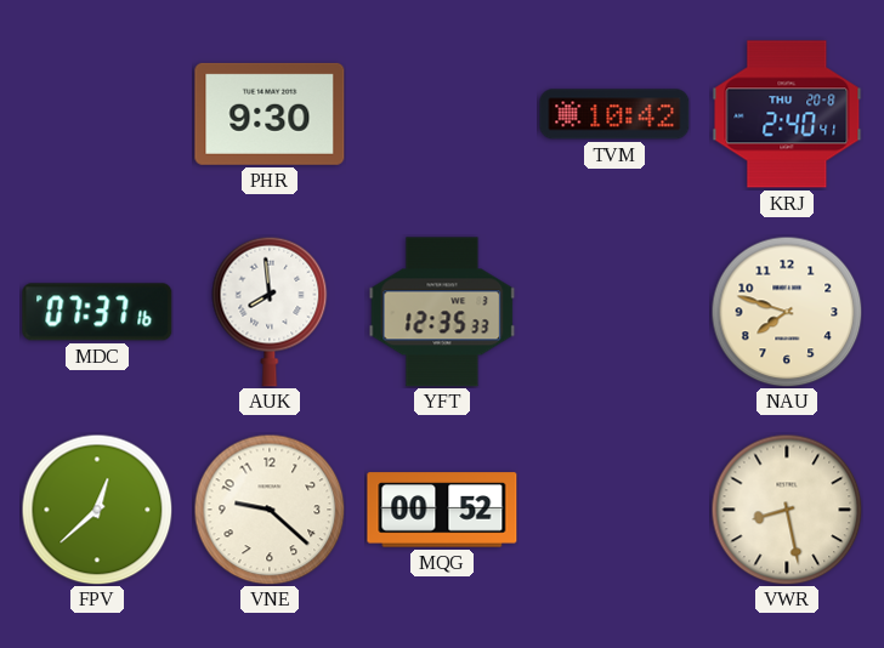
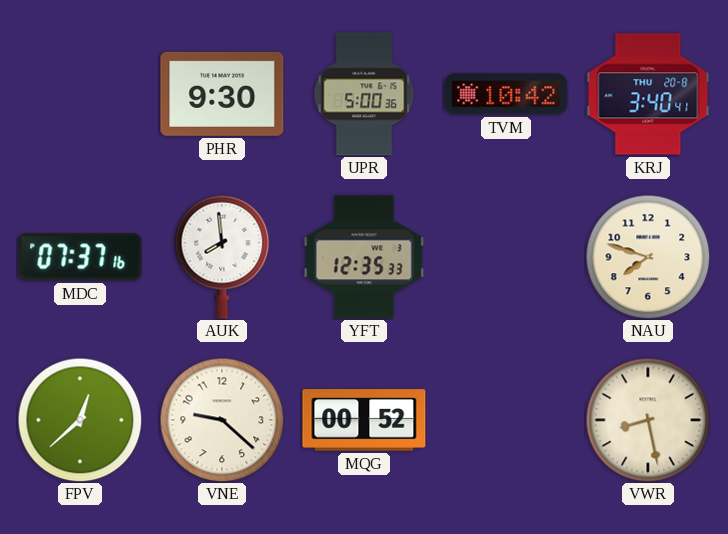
UPR: none -> 5:00 (364, 94)
KRJ: 2:40 -> 3:40 (648, 94)
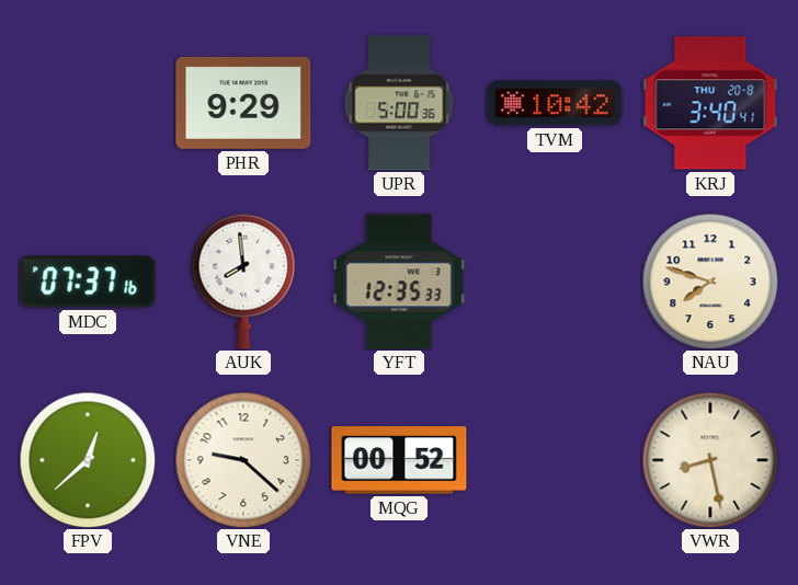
PHR: 9:30 -> 9:29 (243, 103)
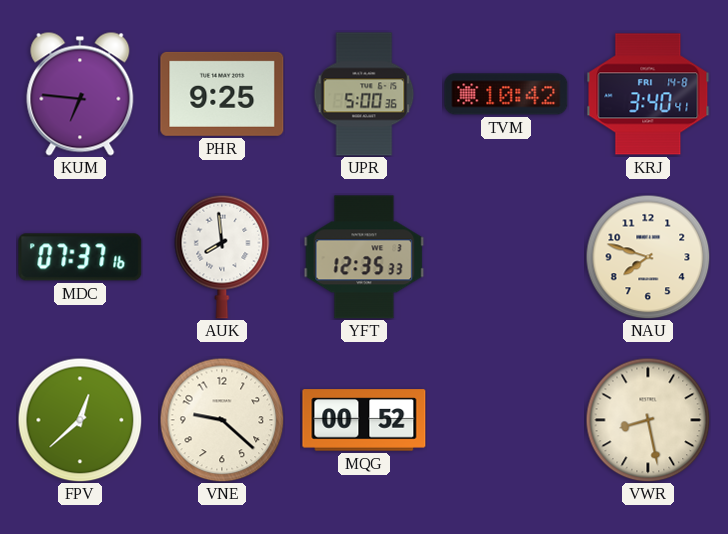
KUM: none -> 6:46 (80, 94)
PHR: 9:29 -> 9:25 (222, 94)
KRJ date: THU 20-8 -> FRI 14-8 (648, 94)
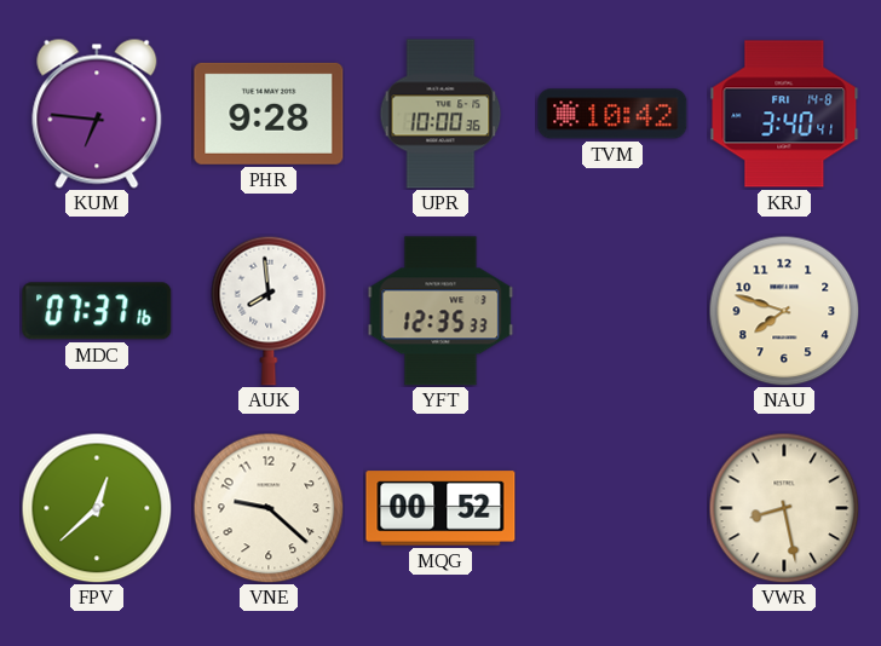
PHR: 9:25 -> 9:28 (269, 114)
UPR: 5:00 -> 10:00 (440, 114)
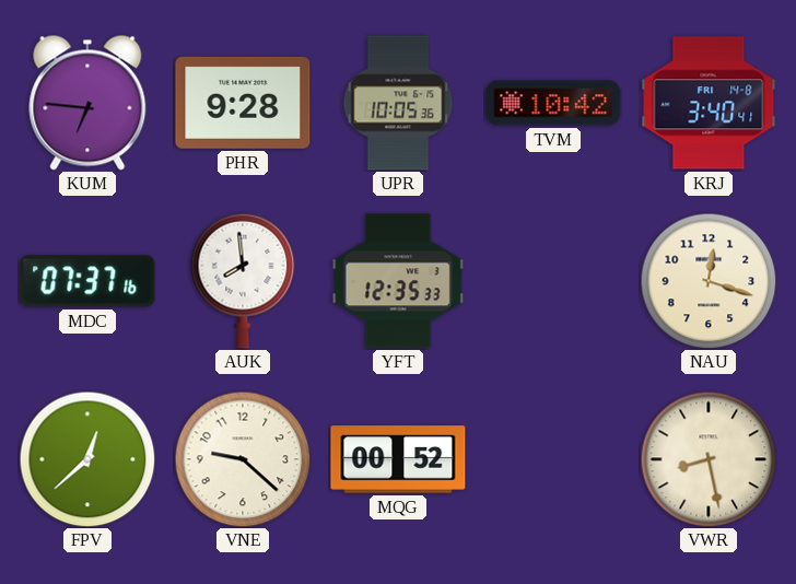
UPR: 10:00 -> 10:05 (398, 103)
NAU: 7:48 -> 12:18 (709, 281)
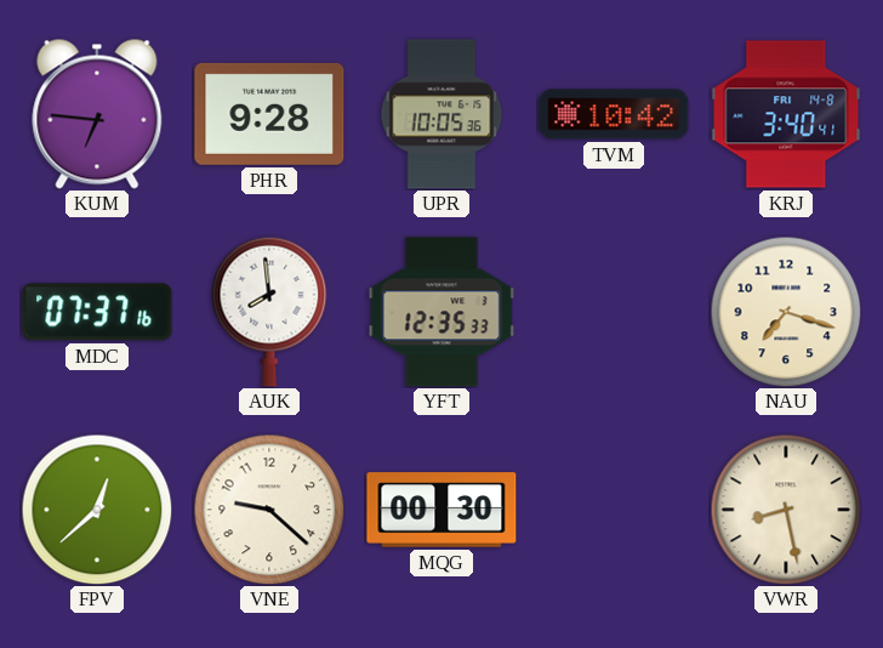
NAU: 12:18 -> 7:18 (786, 312)
MQG: 00:52 -> 00:30 (441, 510)
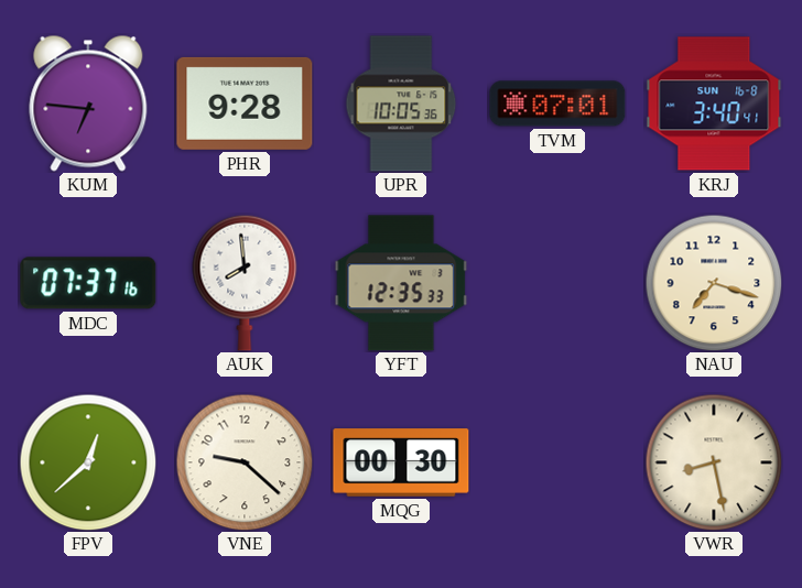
TVM: 10:42 -> 07:01 (557, 104)
KRJ date: FRI 14-8 -> SUN 16-8 (714, 104)
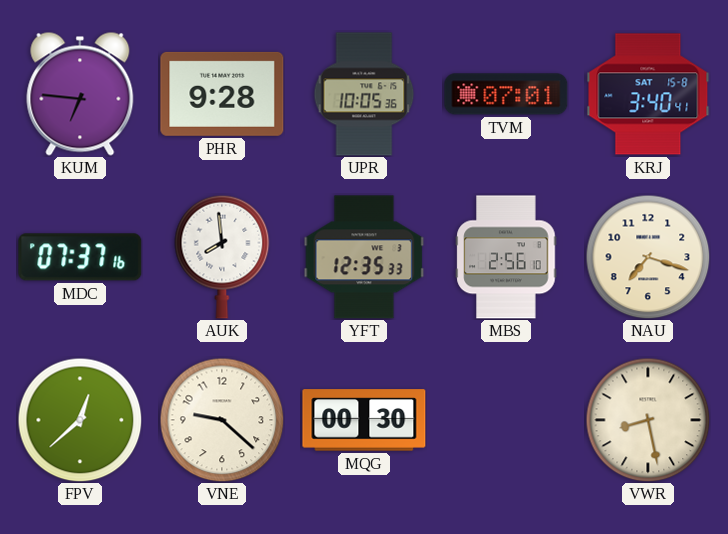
KRJ date: SUN 16-8 -> SAT 15-8 (648, 94)
MBS: none -> 2:56 (506, 257)
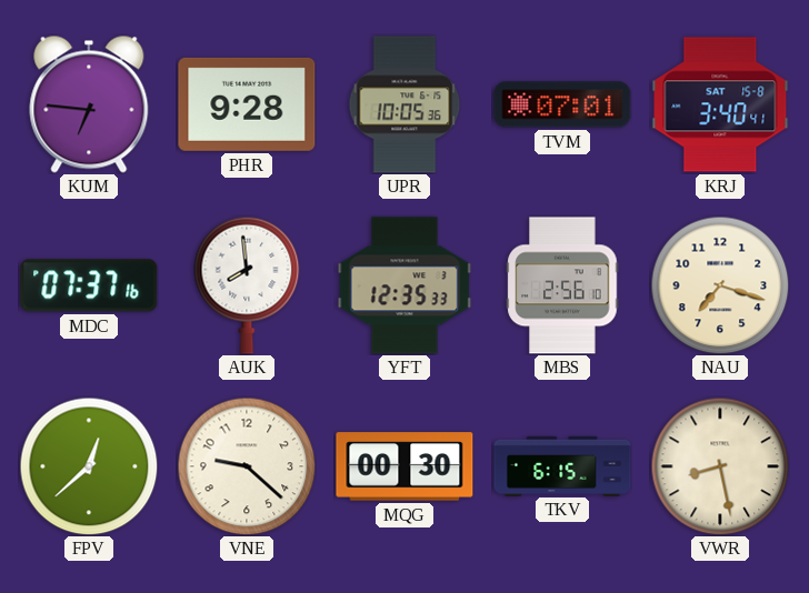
TKV: none -> 6:15 (562, 465)
